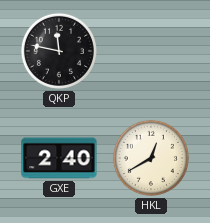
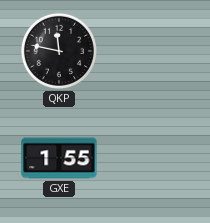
GXE: 2:40 -> 1:55 (59, 158)
HKL: 12:40 -> none (151, 158)
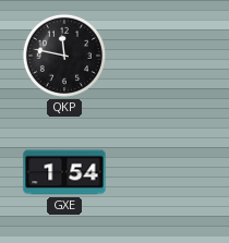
GXE: 1:55 -> 1:54 (64, 172)
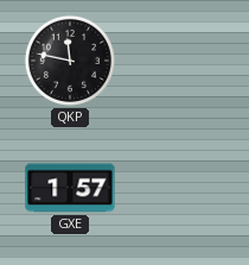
GXE: 1:54 -> 1:57 (70, 188)
